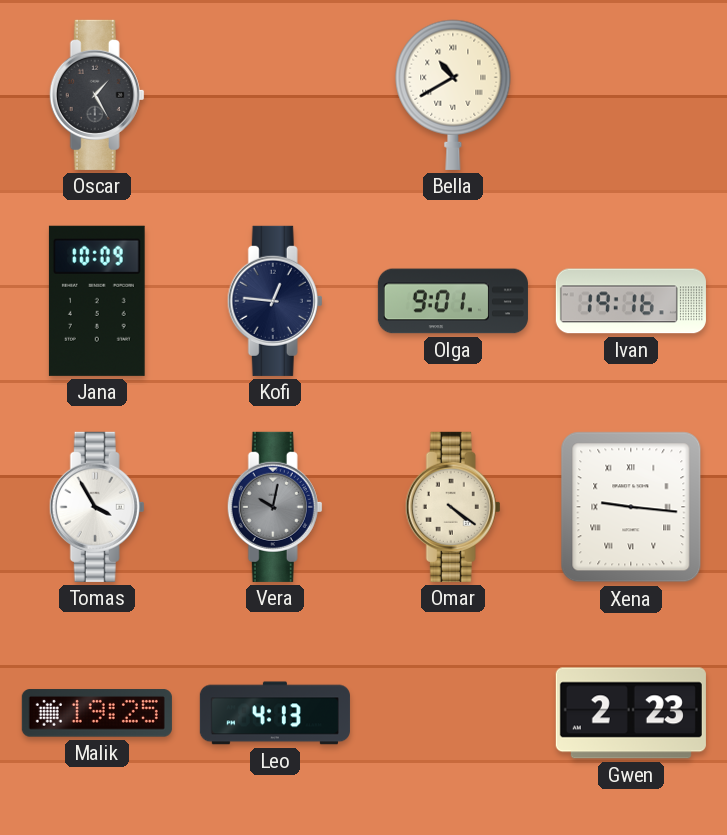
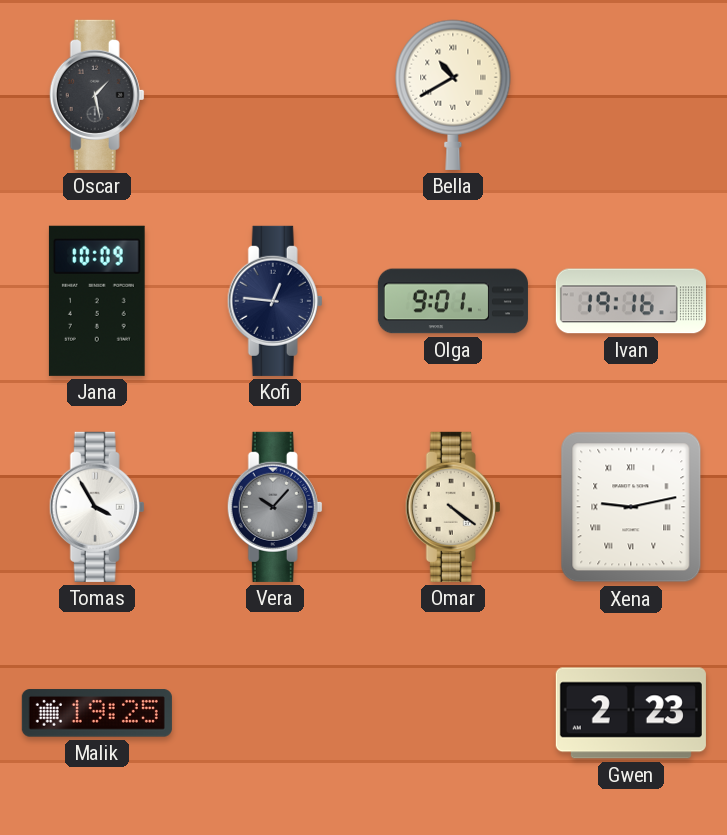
Oscar: 1:25 -> 1:28 (97, 95)
Vera: 10:02 -> 10:07 (275, 507)
Xena: 9:16 -> 9:13 (631, 507)
Leo: 4:13 -> none (275, 713)
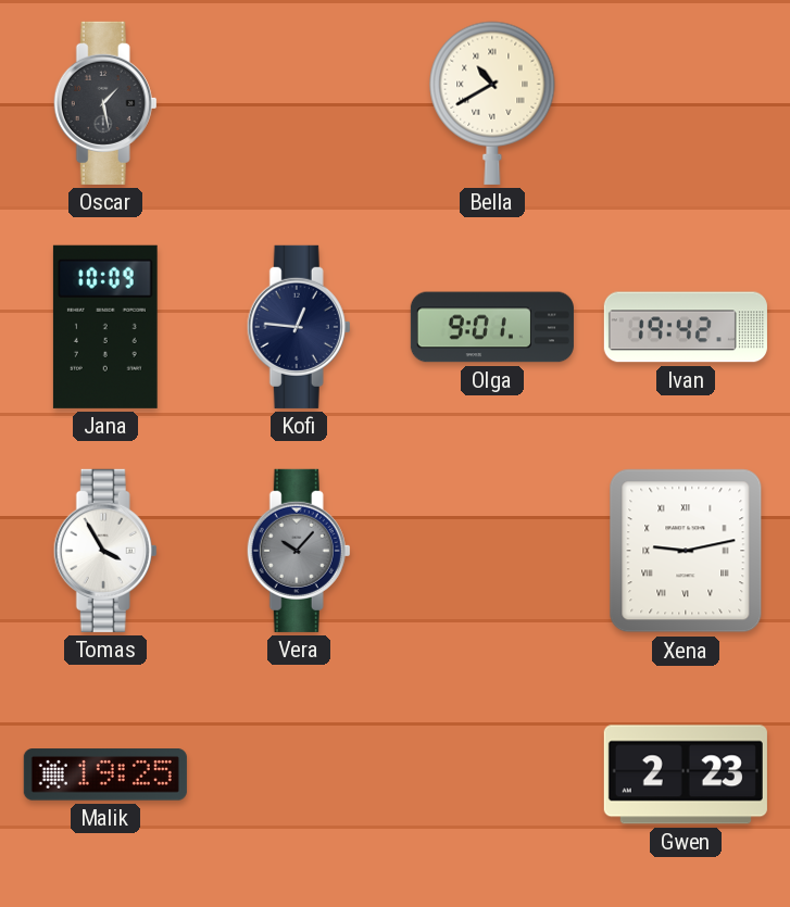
Ivan: 19:16 -> 19:42 (686, 327)
Omar: 4:21 -> none (453, 507)
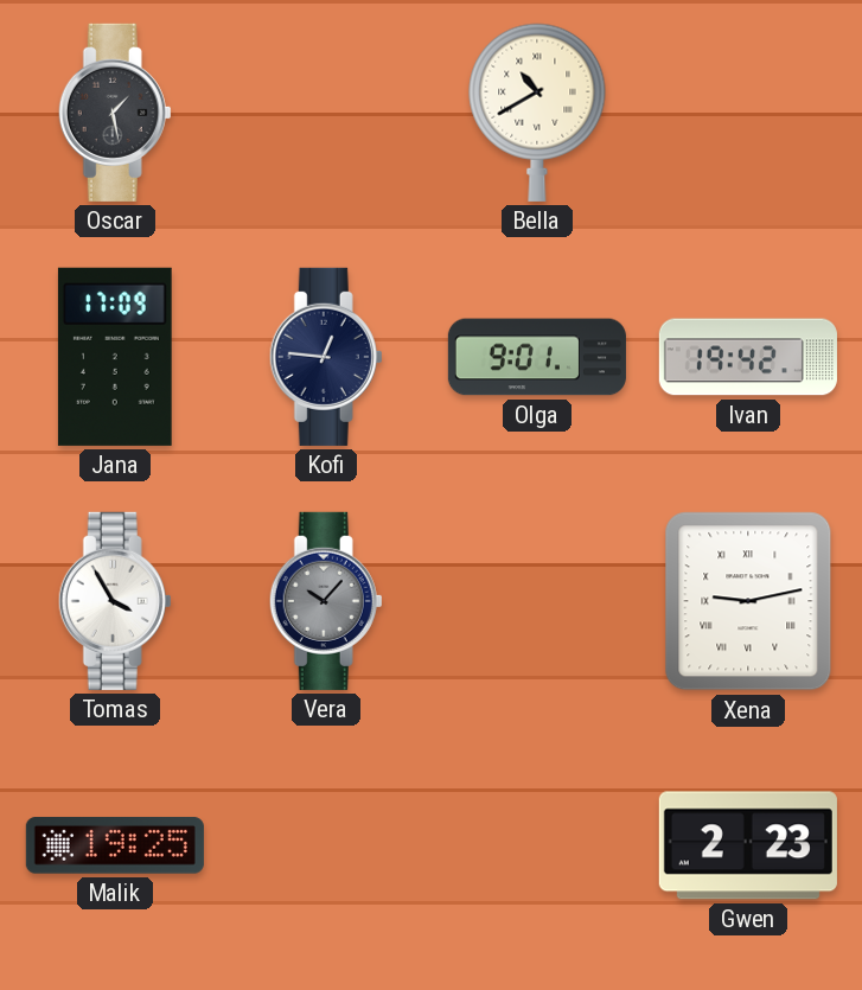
Jana: 10:09 -> 17:09 (115, 357)
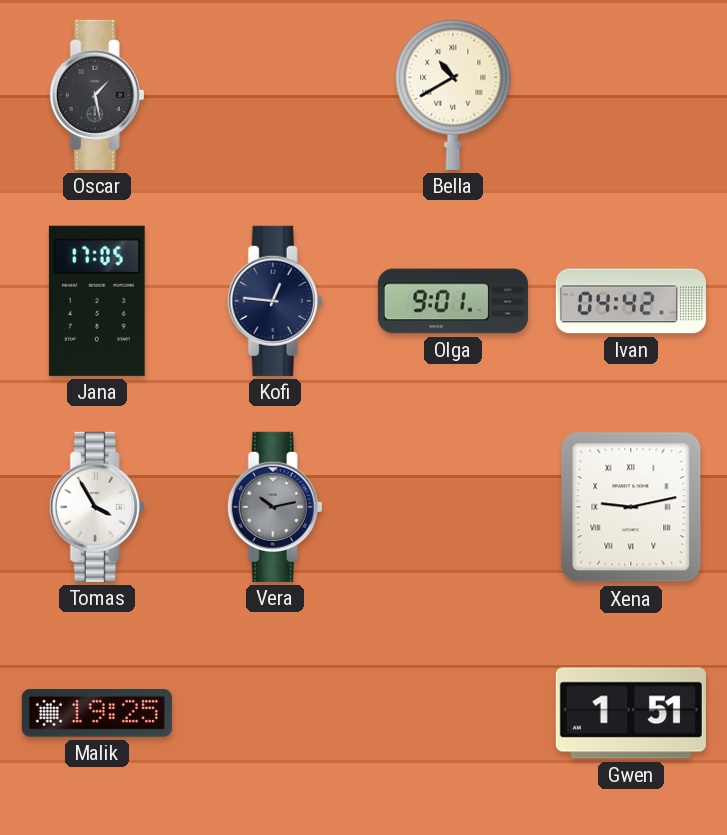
Jana: 17:09 -> 17:05 (97, 301)
Ivan: 19:42 -> 04:42 (631, 301)
Vera: 10:07 -> 10:13 (275, 507)
Gwen: 2:23 -> 1:51 (631, 713)
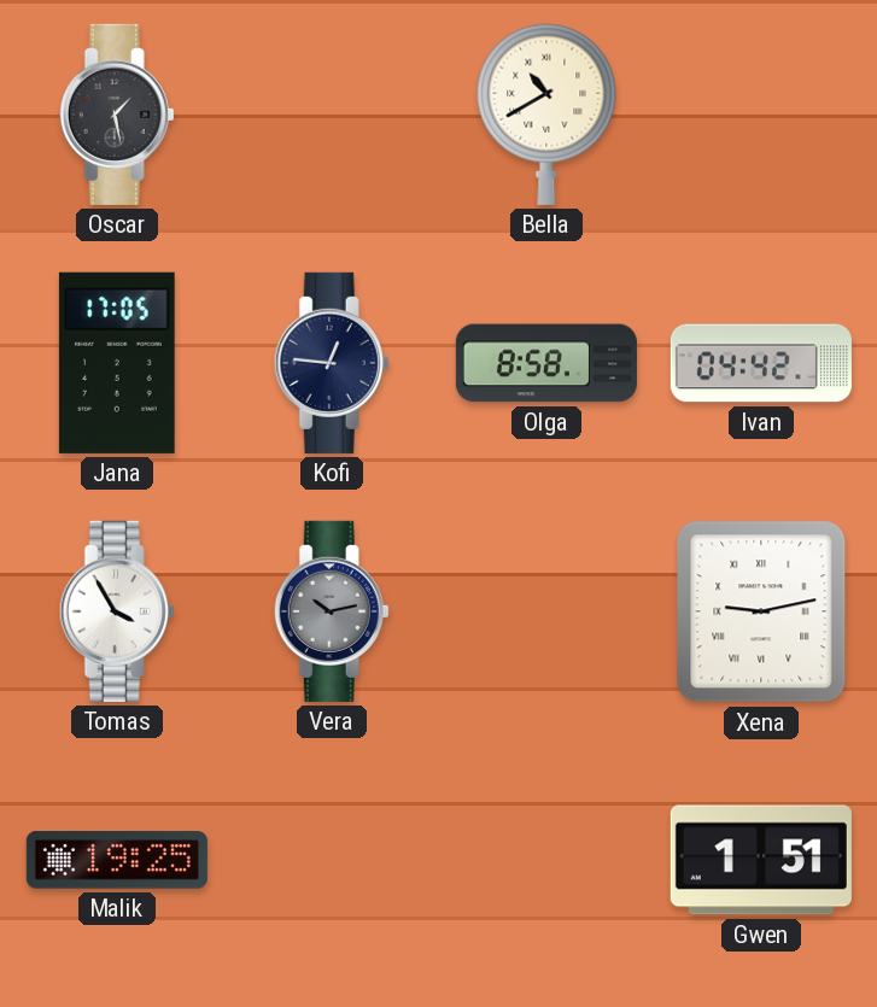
Olga: 9:01 -> 8:58 (546, 363)
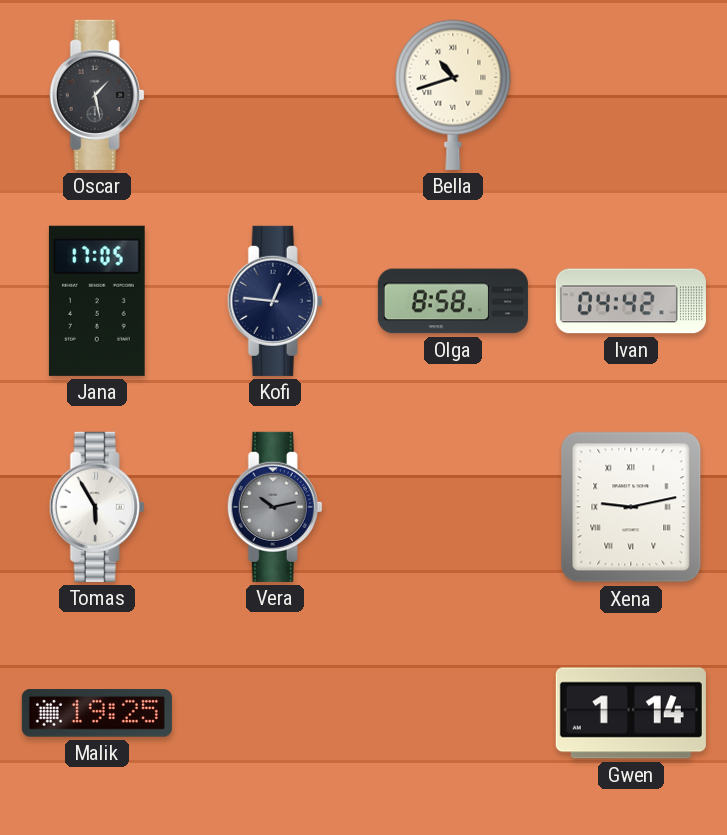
Bella: 10:40 -> 10:42 (453, 95)
Tomas: 3:55 -> 5:55 (97, 507)
Gwen: 1:51 -> 1:14 (631, 713)
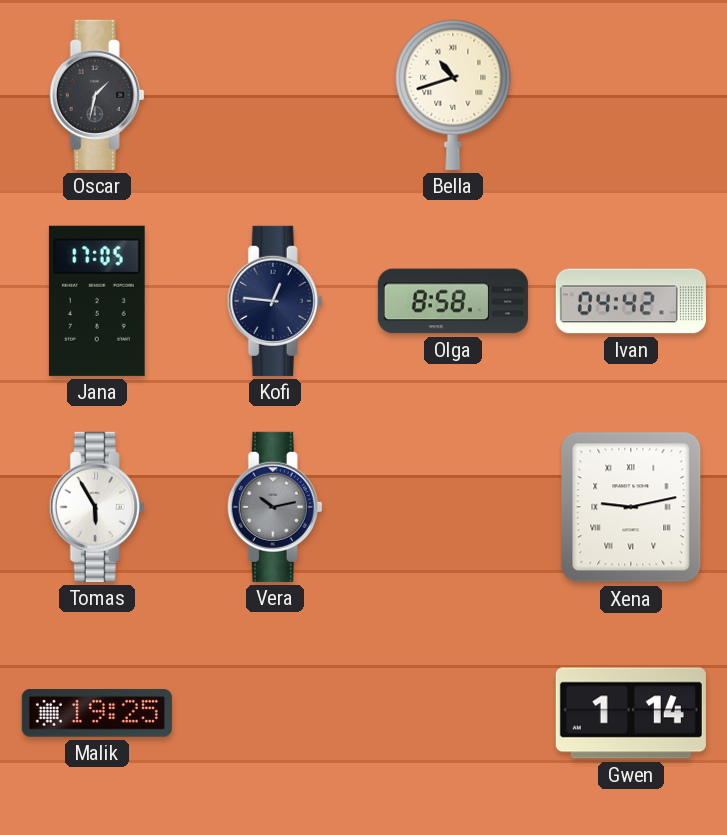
Oscar: 1:28 -> 1:32 (97, 95)
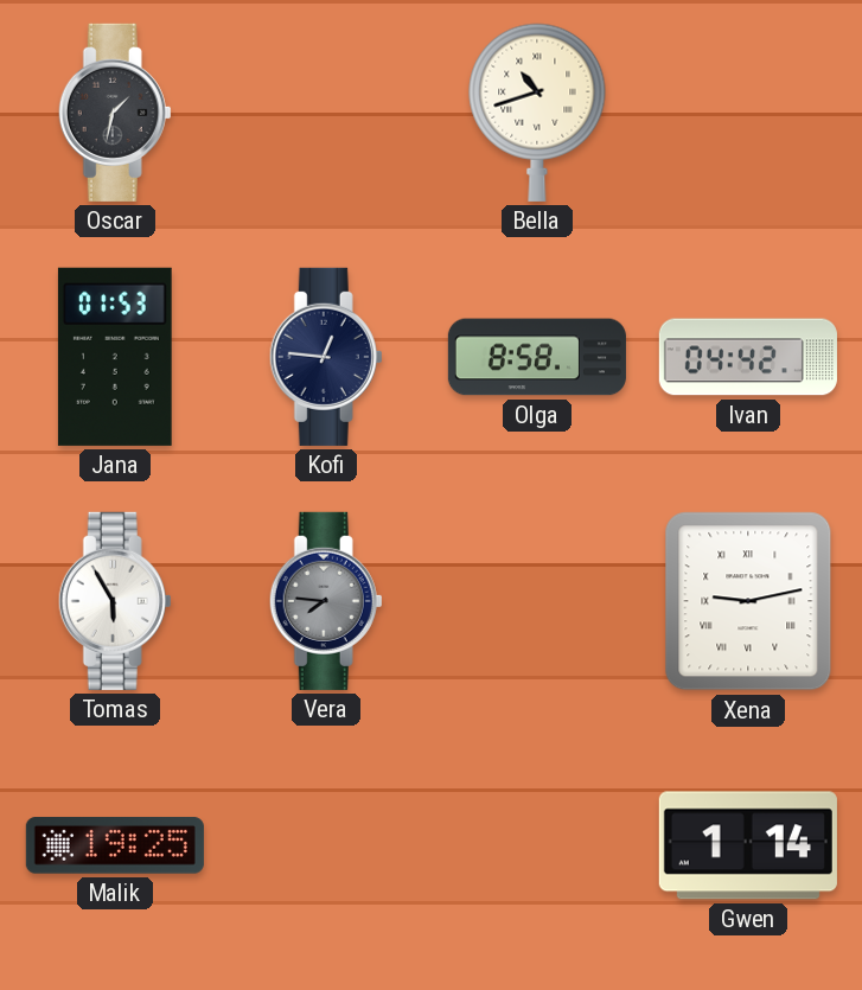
Jana: 17:05 -> 01:53 (115, 357)
Vera: 10:13 -> 7:46 (326, 601)
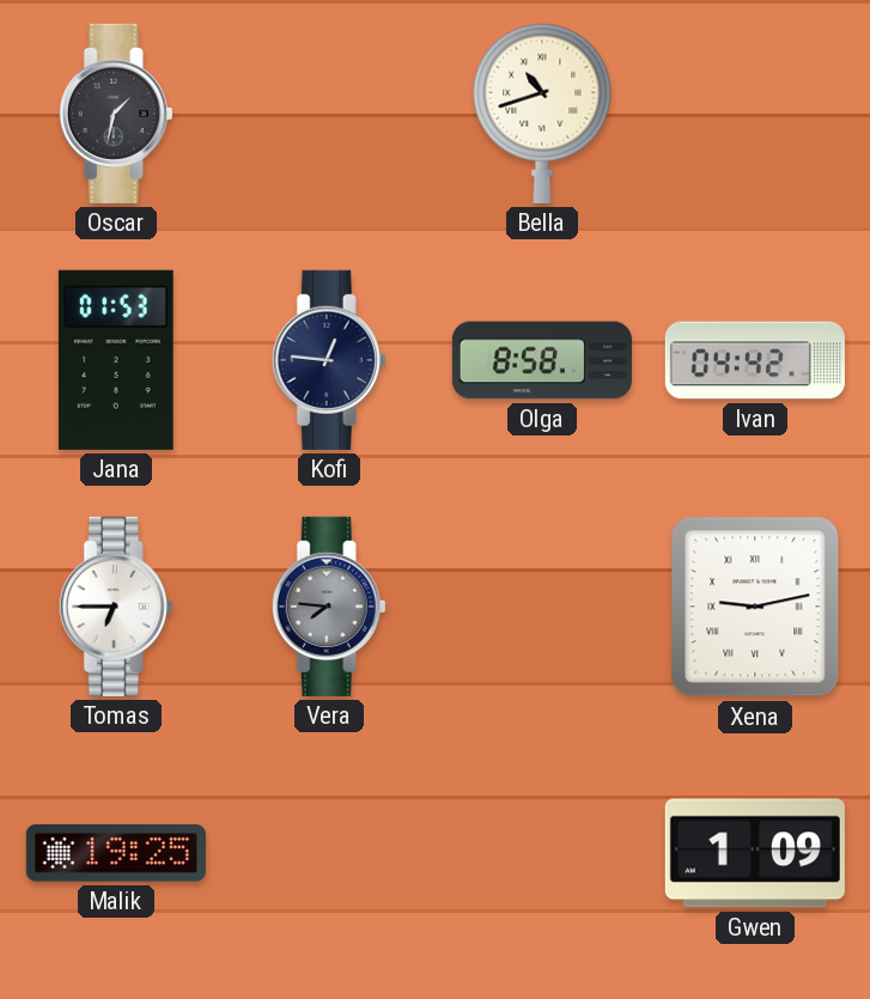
Tomas: 5:55 -> 6:45 (116, 607)
Gwen: 1:14 -> 1:09 (755, 853)
